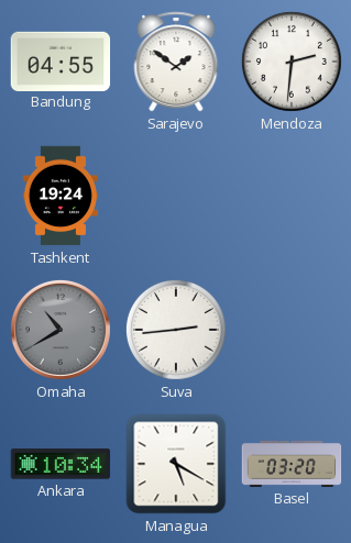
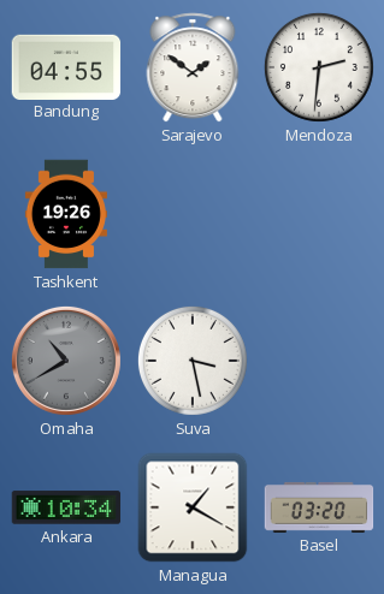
Tashkent: 19:24 -> 19:26 (66, 214)
Suva: 2:44 -> 3:28 (193, 361)
Managua: 5:20 -> 1:20 (193, 507)
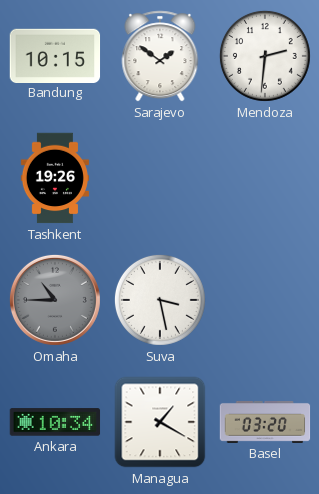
Bandung: 04:55 -> 10:15 (55, 55)
Omaha: 10:40 -> 10:45 (55, 300)
